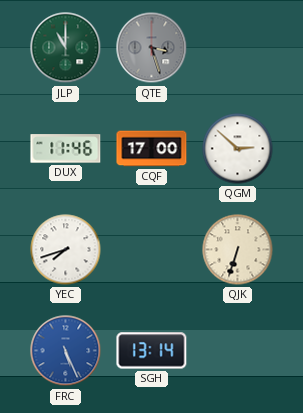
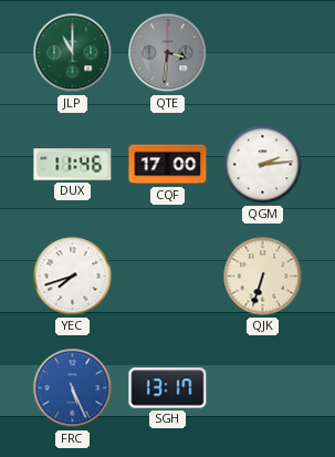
QTE: 3:27 -> 3:31 (168, 53)
QGM: 2:52 -> 2:14 (263, 165)
SGH: 13:14 -> 13:17 (168, 388)
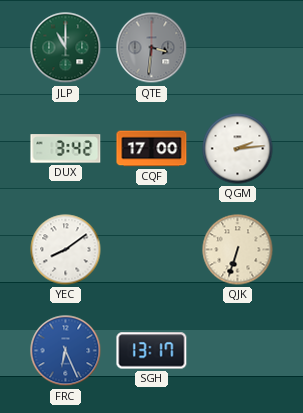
DUX: 11:46 -> 3:42 (66, 149)
YEC: 7:42 -> 8:09 (66, 250)
FRC: 5:26 -> 6:26 (66, 351)
